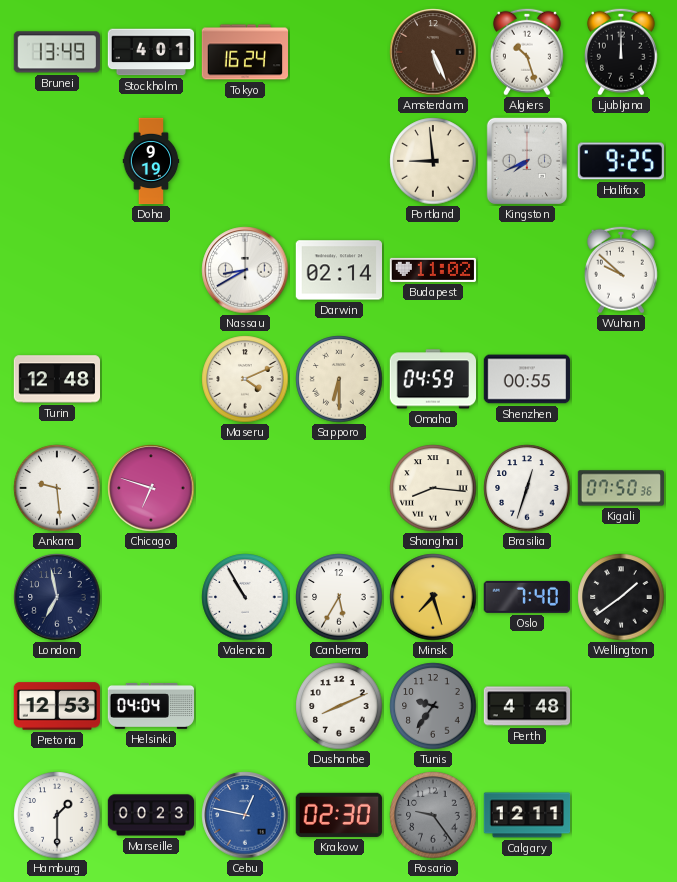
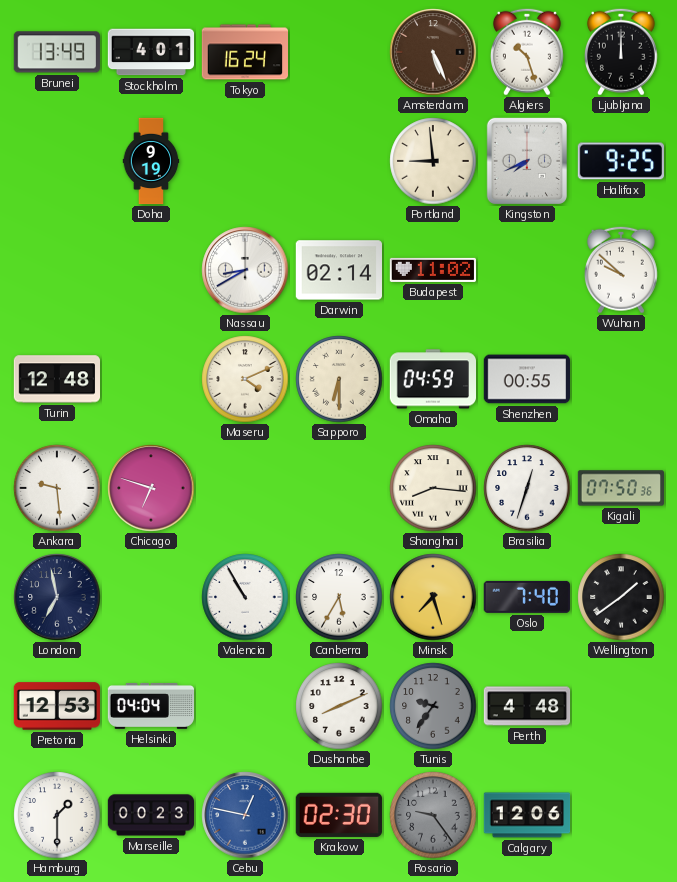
Calgary: 12:11 -> 12:06 (527, 815)
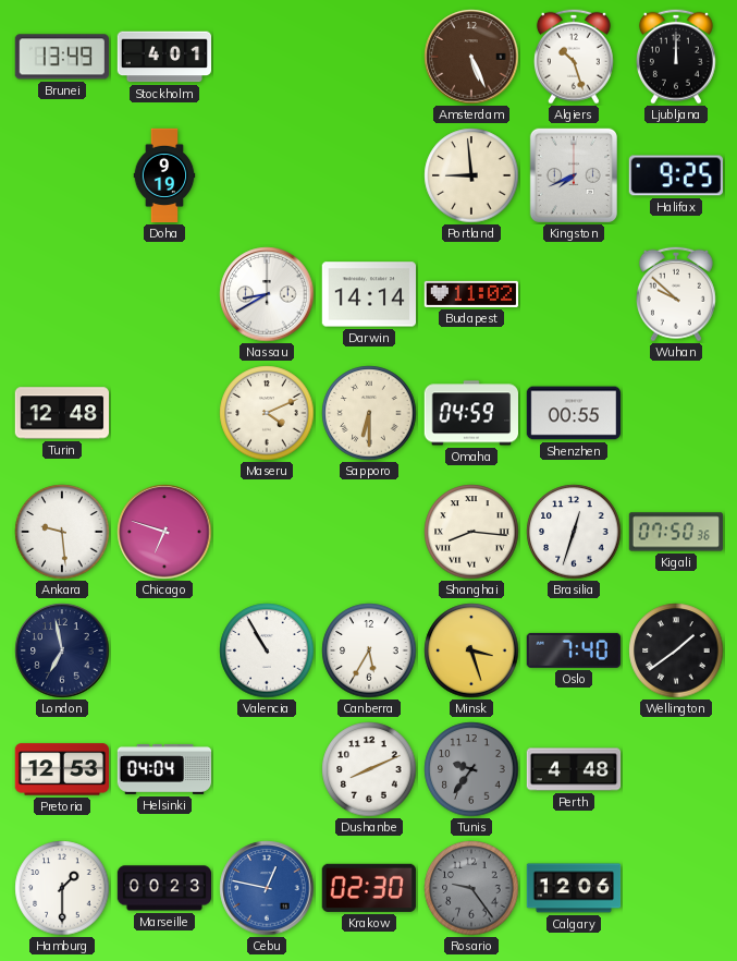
Tokyo: 16:24 -> none (245, 52)
Darwin: 02:14 -> 14:14 (368, 294)
Minsk: 7:27 -> 3:27 (471, 650)
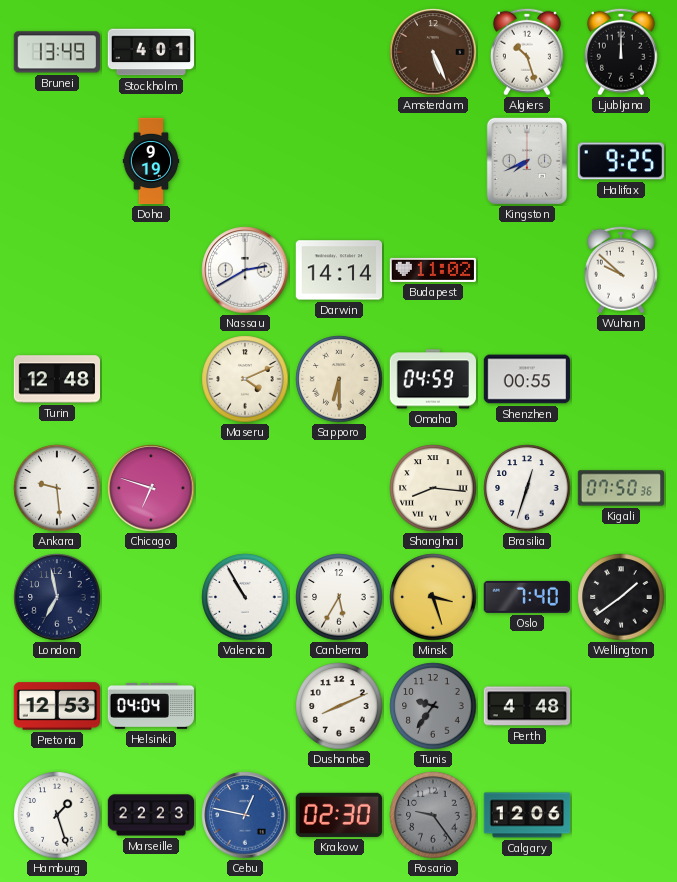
Portland: 8:59 -> none (471, 175)
Nassau: 8:40 -> 2:40 (245, 270)
Hamburg: 1:30 -> 1:27 (57, 815)
Marseille: 00:23 -> 22:23 (151, 815)
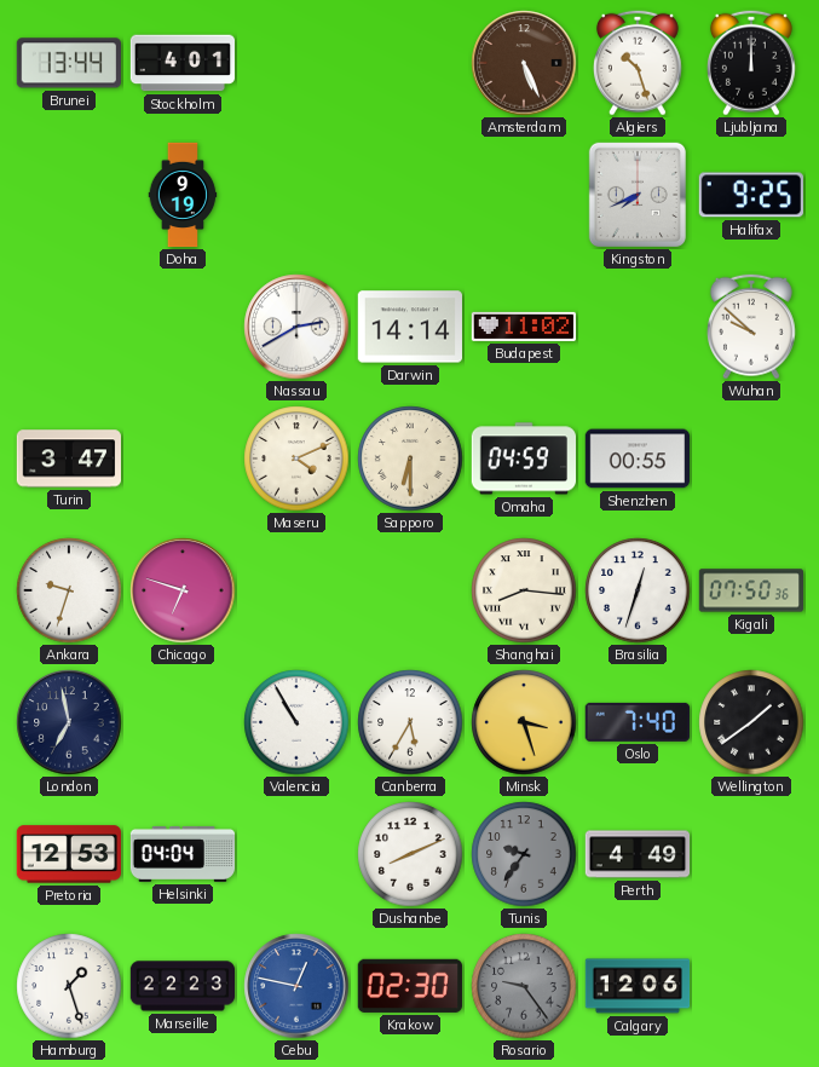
Brunei: 13:49 -> 13:44 (69, 63)
Turin: 12:48 -> 3:47 (68, 458)
Ankara: 9:29 -> 9:33 (69, 590)
Perth: 4:48 -> 4:49 (638, 854)
